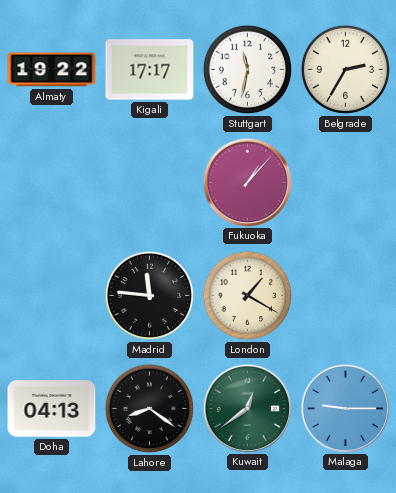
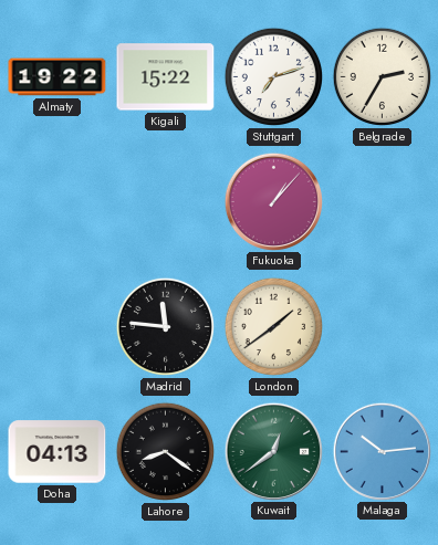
Kigali: 17:17 -> 15:22 (166, 77)
Stuttgart: 11:32 -> 7:12 (274, 77)
London: 1:20 -> 1:39 (274, 327)
Malaga: 9:15 -> 10:14 (382, 451)
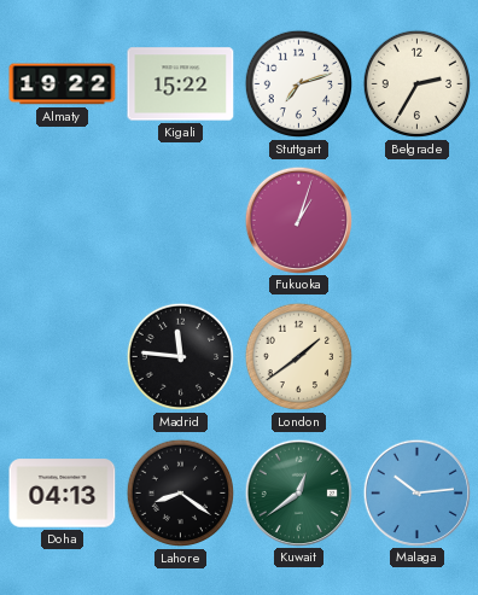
Fukuoka: 1:07 -> 1:03 (298, 220)
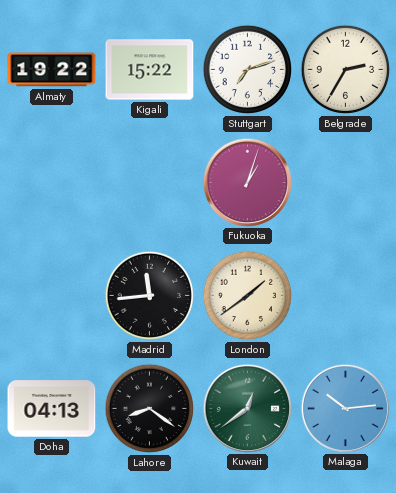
Madrid: 11:46 -> 11:44 (150, 296)
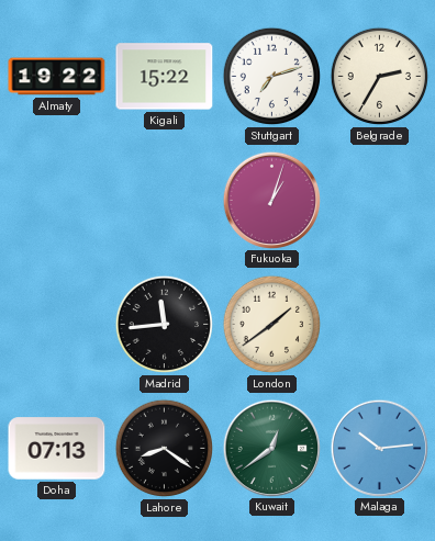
Doha: 04:13 -> 07:13 (57, 449)
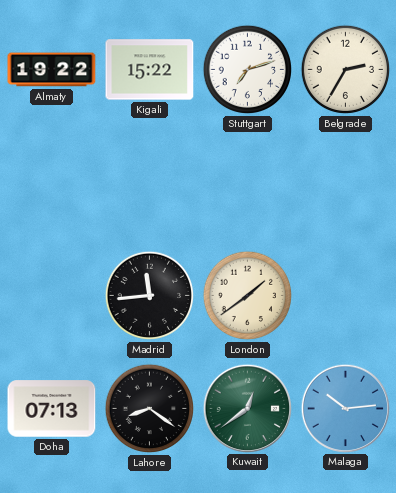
Fukuoka: 1:03 -> none (271, 200)
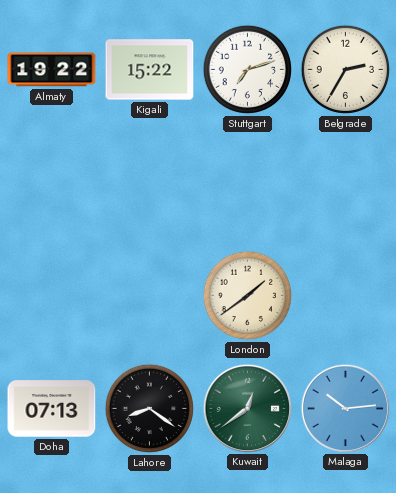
Madrid: 11:44 -> none (150, 296)
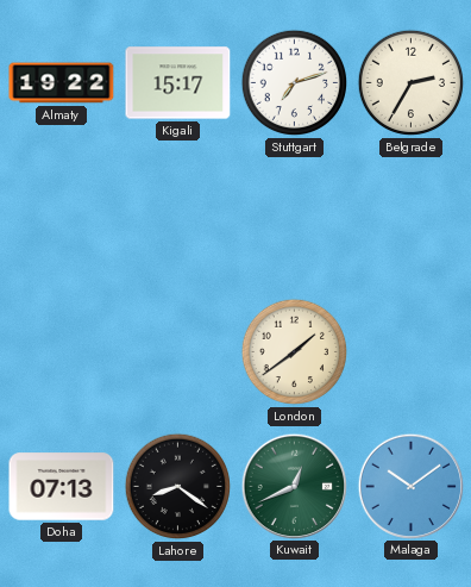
Kigali: 15:22 -> 15:17 (178, 83)
Kuwait: 12:39 -> 12:41 (294, 486)
Malaga: 10:14 -> 10:09 (410, 486)
